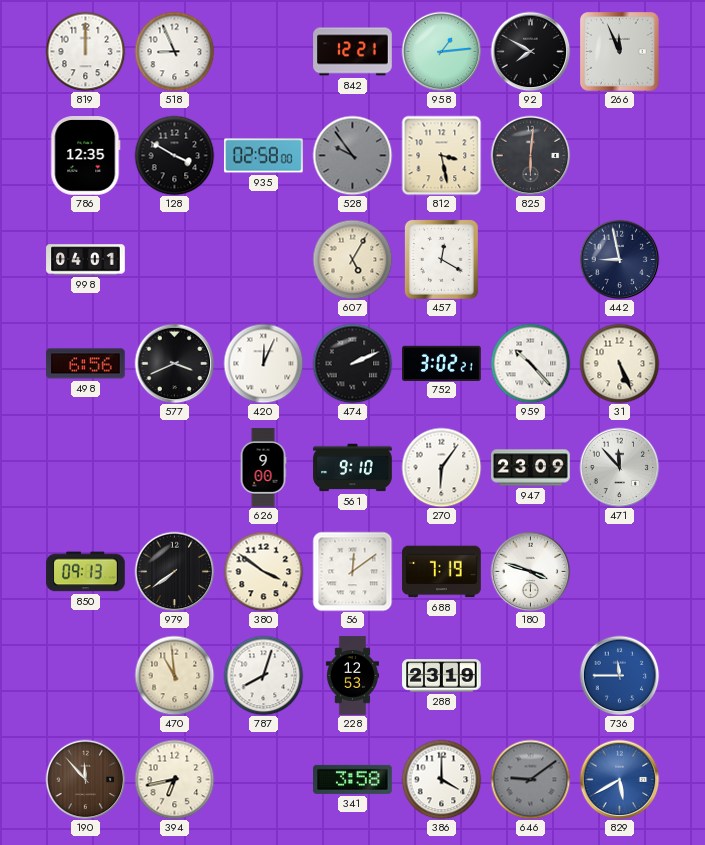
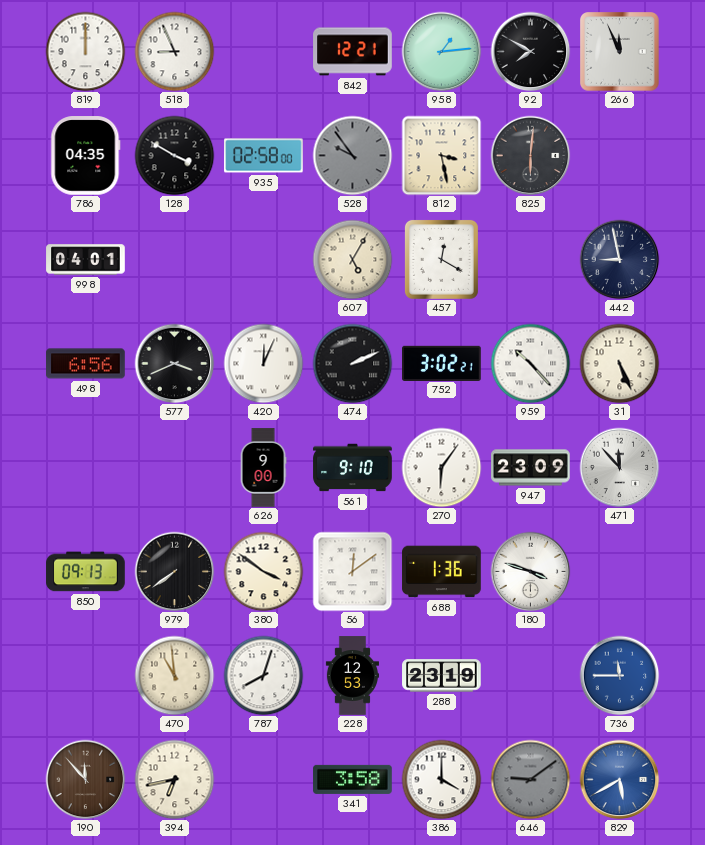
786: 12:35 -> 04:35 (86, 156)
688: 7:19 -> 1:36 (442, 572)
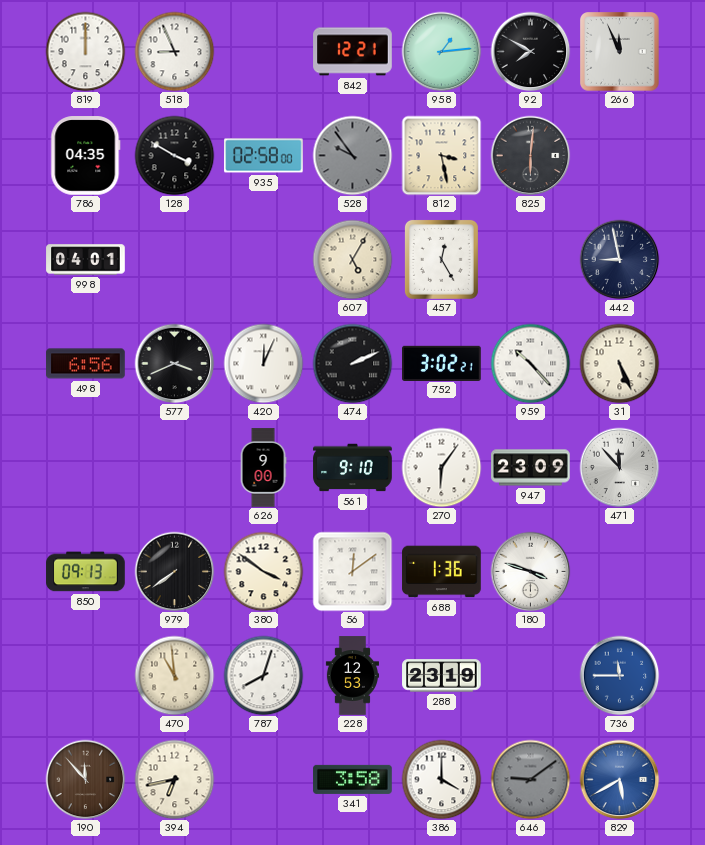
457: 12:20 -> 12:25 (441, 259)
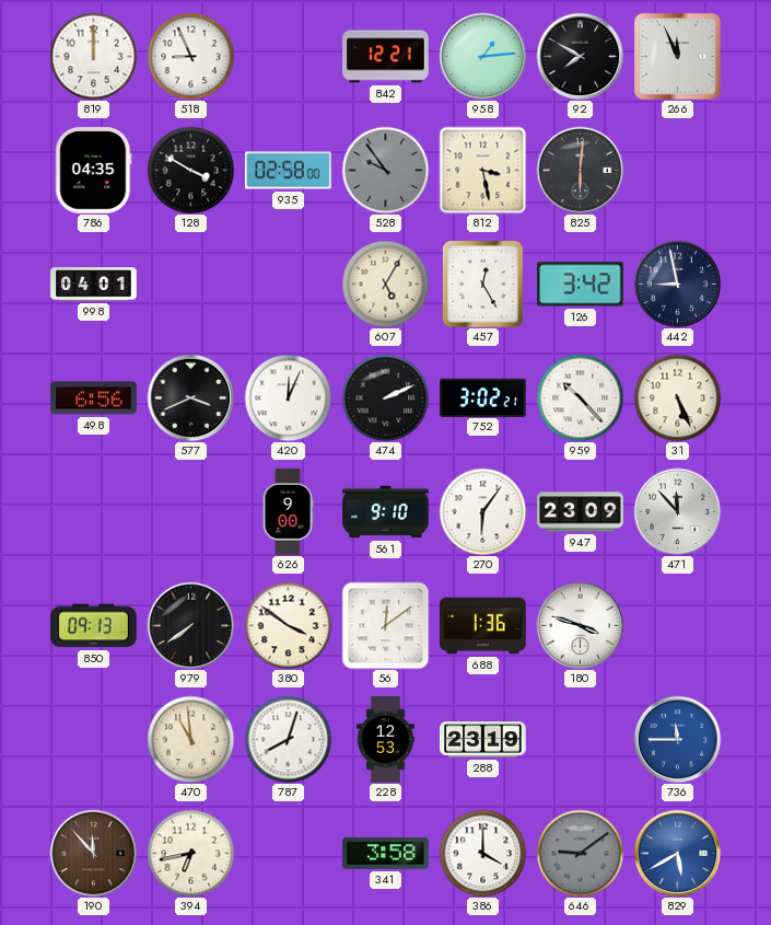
126: none -> 3:42 (581, 285)
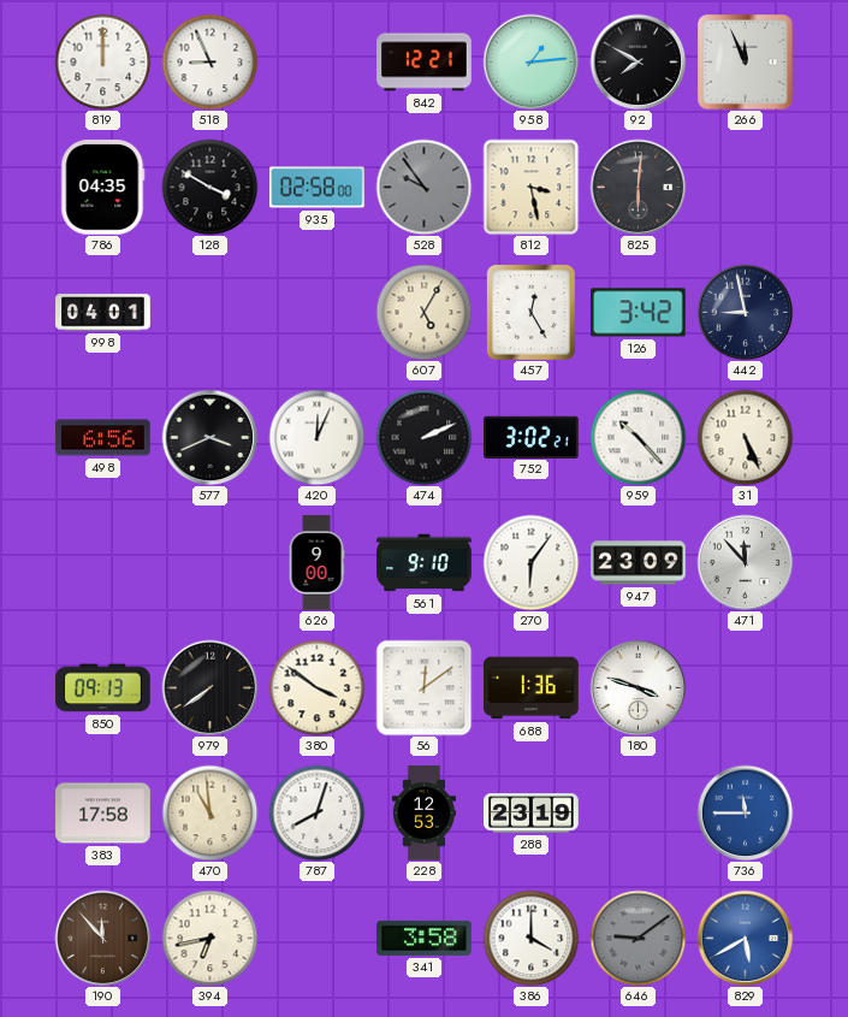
383: none -> 17:58 (103, 814)
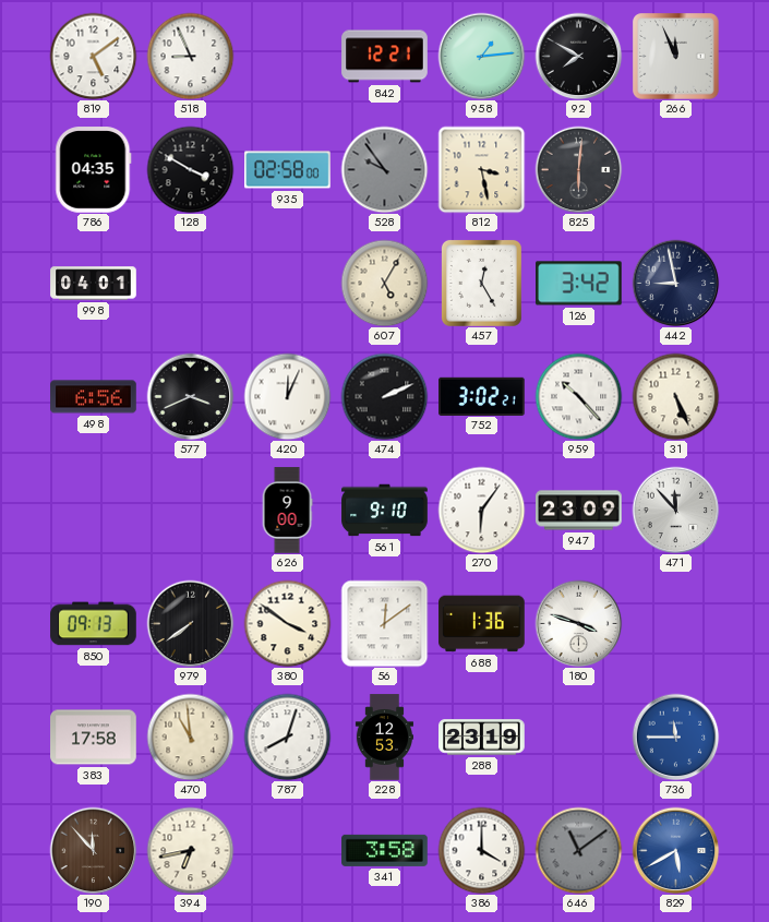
819: 12:00 -> 5:09 (93, 56)
646: 9:09 -> 11:09 (578, 850)
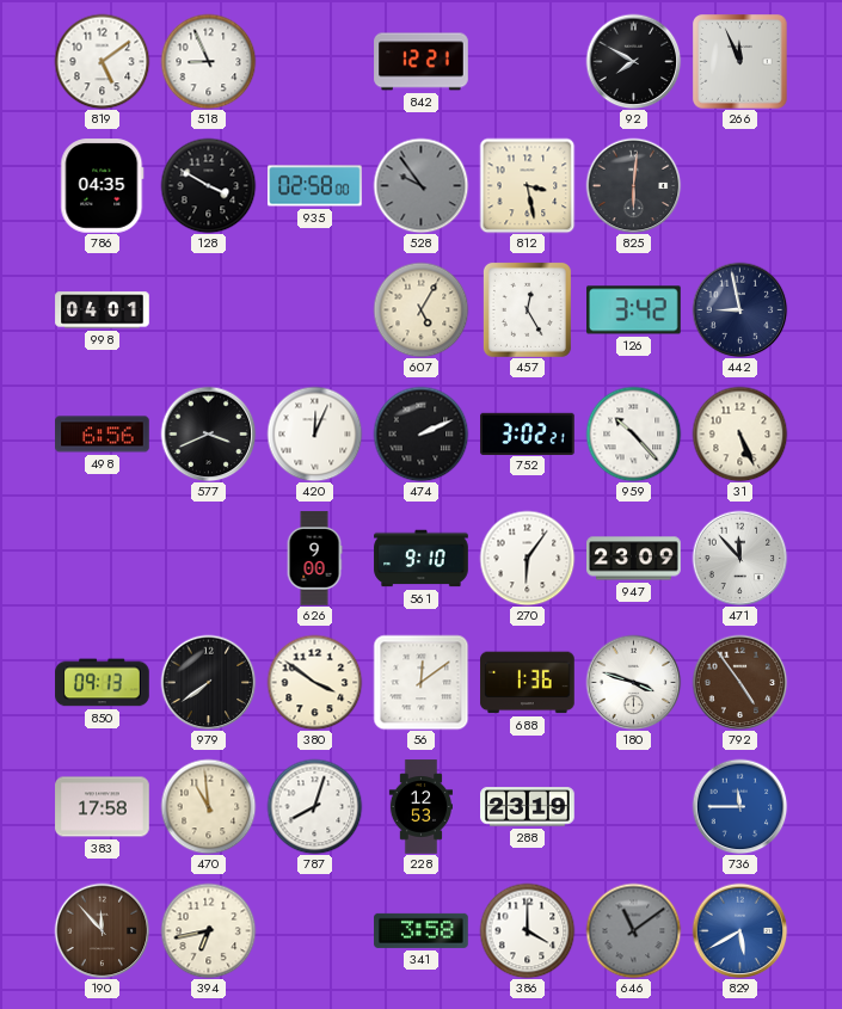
958: 1:14 -> none (481, 56)
792: none -> 4:54 (739, 682)
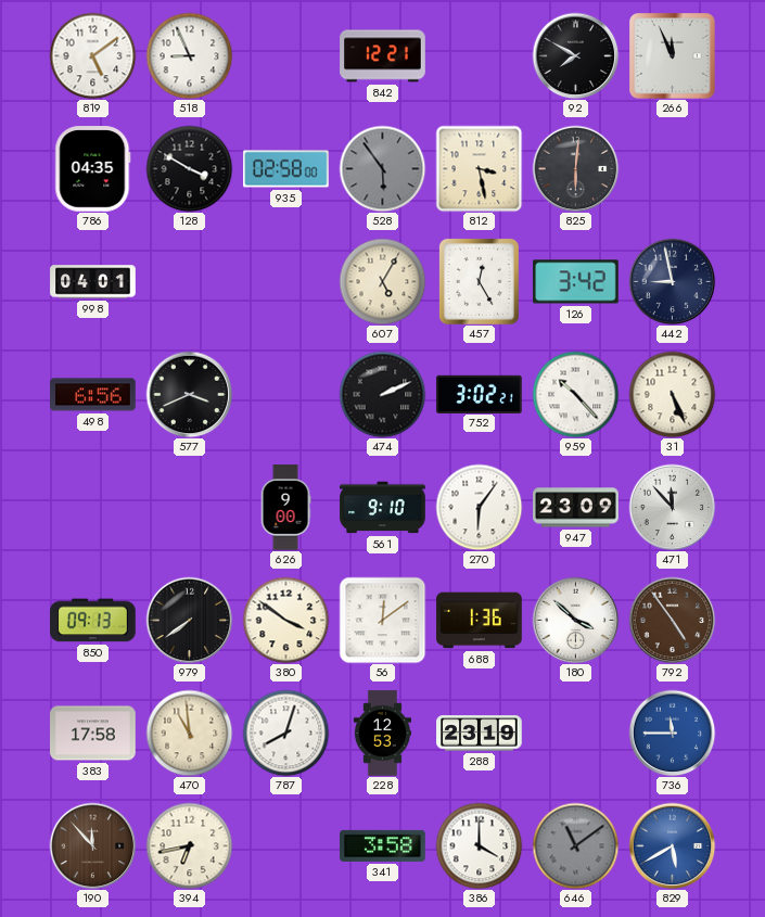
528: 9:54 -> 5:54 (382, 168)
420: 12:04 -> none (314, 433)
180: 3:48 -> 3:52 (575, 620)
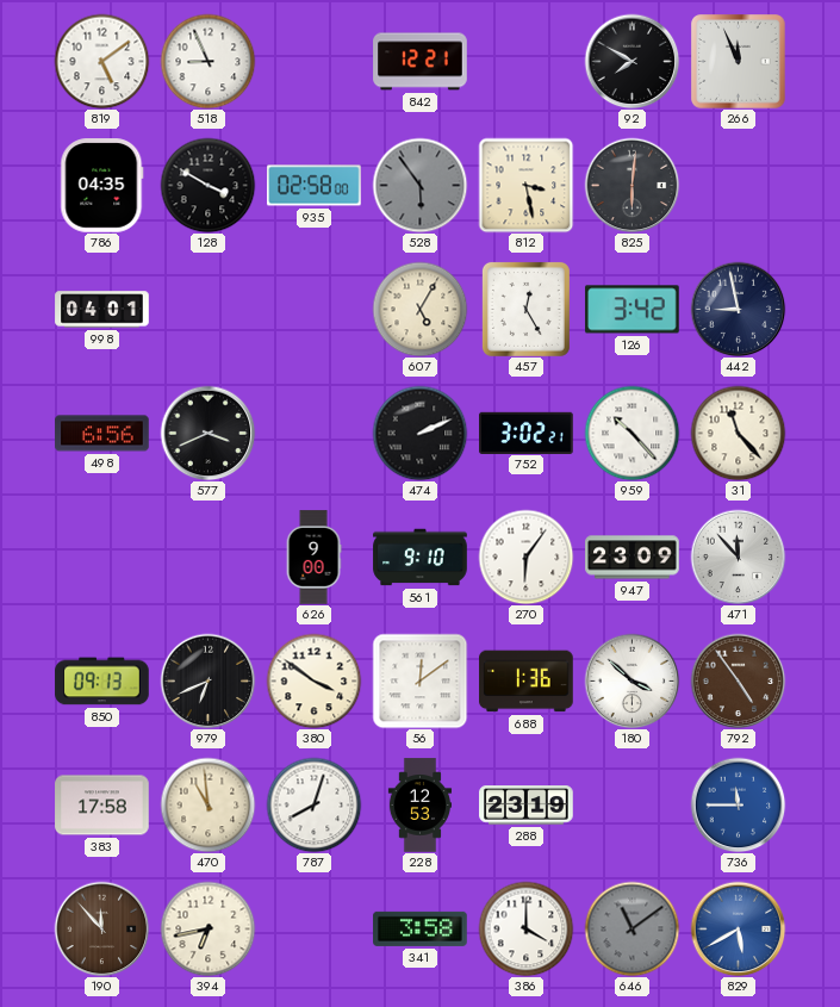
31: 5:26 -> 11:23 (738, 433)
979: 7:39 -> 6:41 (207, 680)
